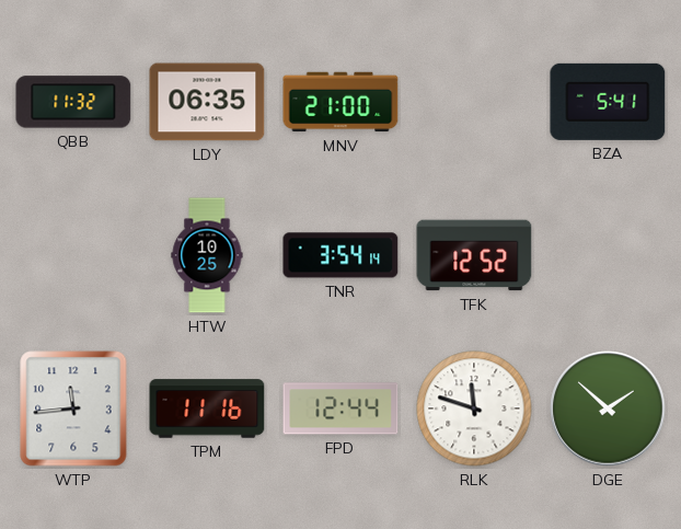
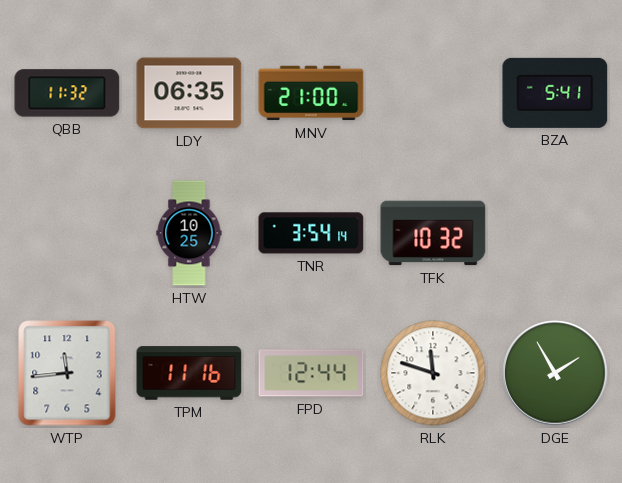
TFK: 12:52 -> 10:32 (433, 233)
DGE: 1:52 -> 1:55 (555, 373)
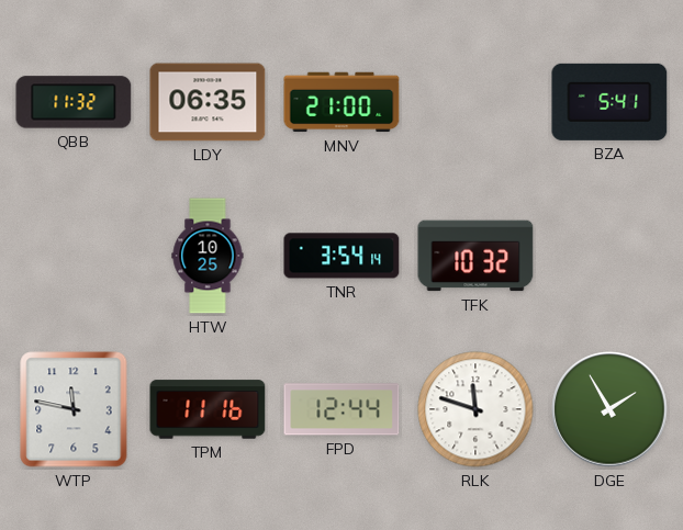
WTP: 11:44 -> 11:47 (74, 409)
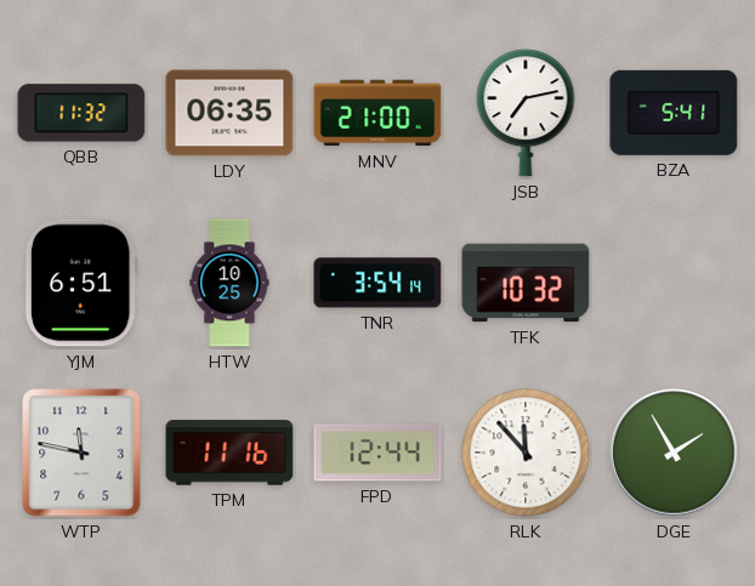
JSB: none -> 7:13 (526, 113)
YJM: none -> 6:51 (81, 283)
RLK: 11:48 -> 11:53 (526, 453)
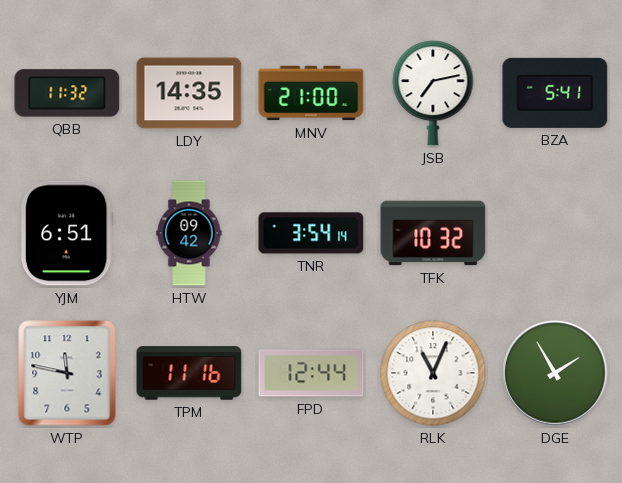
LDY: 06:35 -> 14:35 (189, 93)
HTW: 10:25 -> 09:42 (189, 233)
RLK: 11:53 -> 11:04 (433, 373)
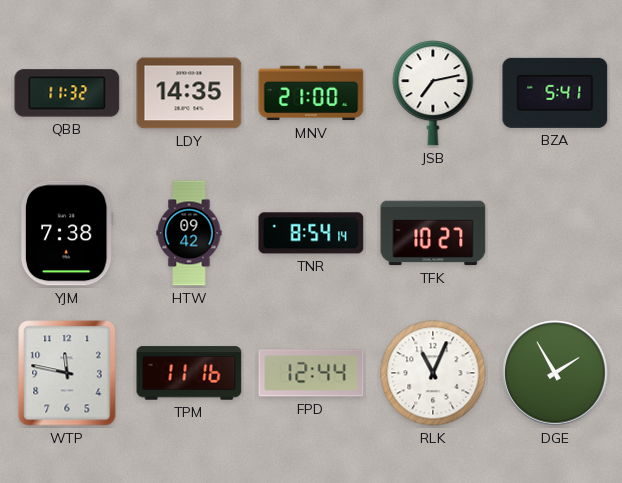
YJM: 6:51 -> 7:38 (67, 233)
TNR: 3:54 -> 8:54 (311, 233)
TFK: 10:32 -> 10:27 (433, 233)
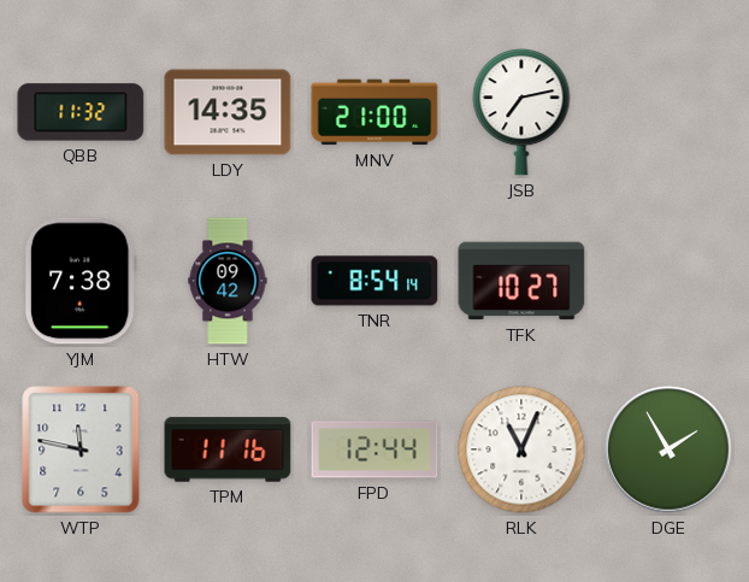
BZA: 5:41 -> none (555, 93)
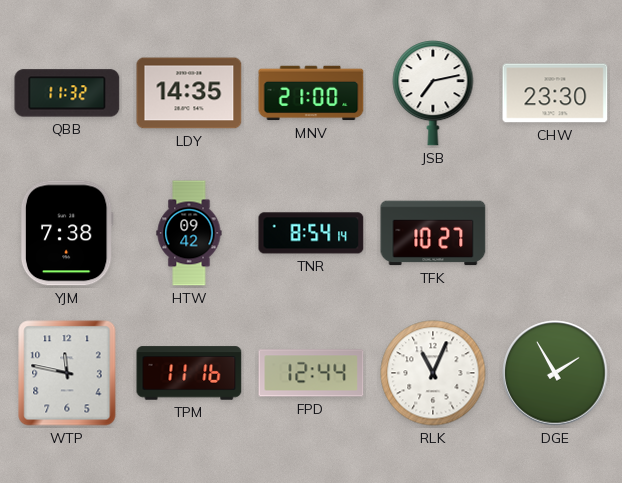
CHW: none -> 23:30 (555, 93)
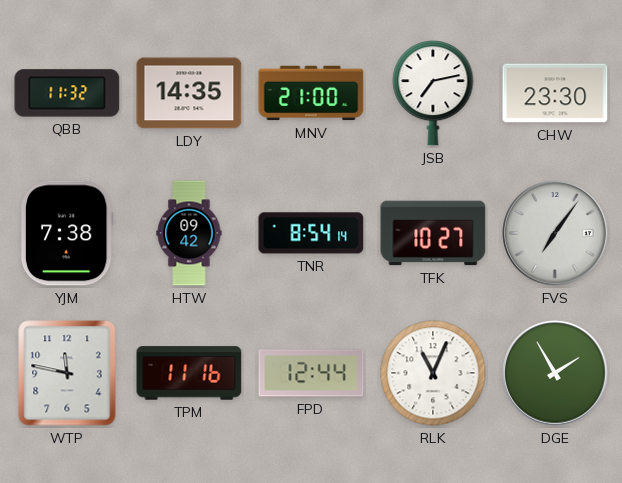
FVS: none -> 7:06 (555, 233)
